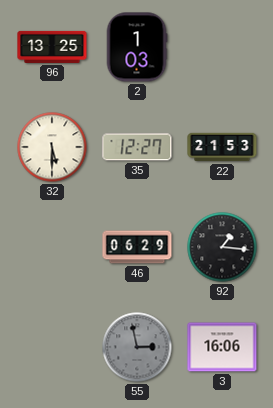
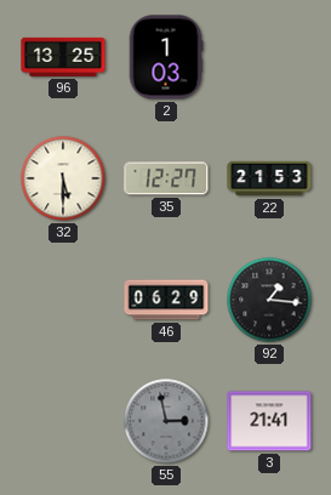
3: 16:06 -> 21:41 (269, 421)
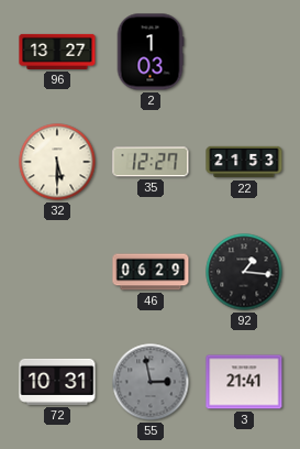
96: 13:25 -> 13:27 (57, 52)
72: none -> 10:31 (57, 382)
